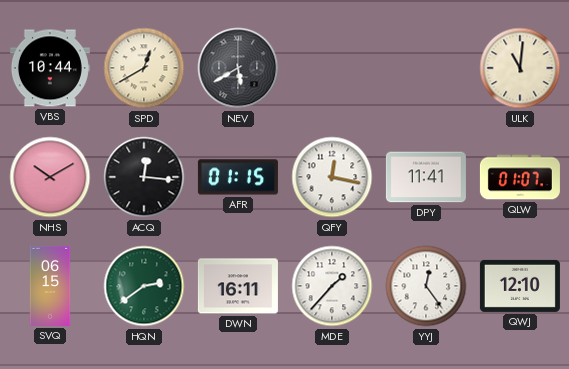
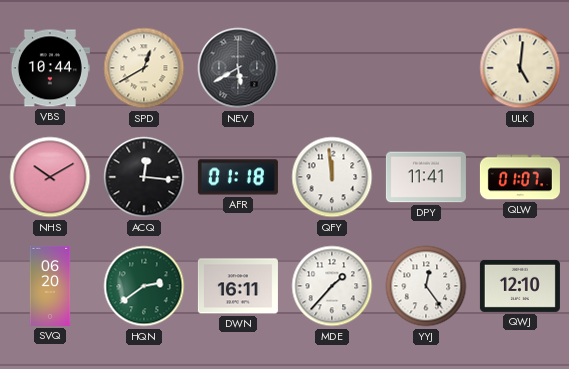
ULK: 11:01 -> 5:01 (520, 68)
AFR: 01:15 -> 01:18 (238, 177)
QFY: 12:17 -> 11:59 (332, 177)
SVQ: 06:15 -> 06:20 (50, 286)
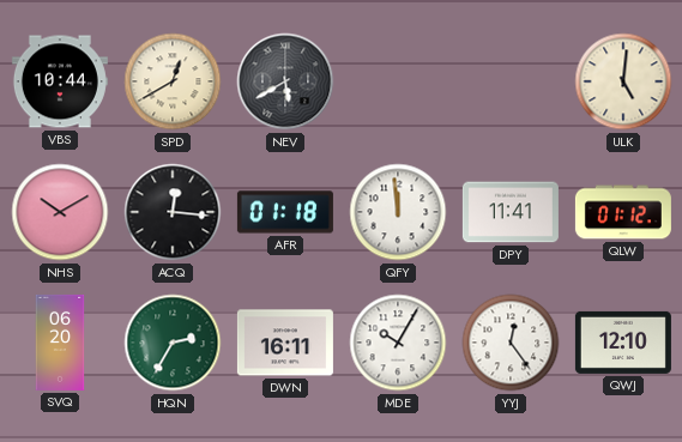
QLW: 01:07 -> 01:12 (623, 212)
HQN: 2:39 -> 2:35 (173, 343)
MDE: 1:37 -> 10:05 (398, 343)
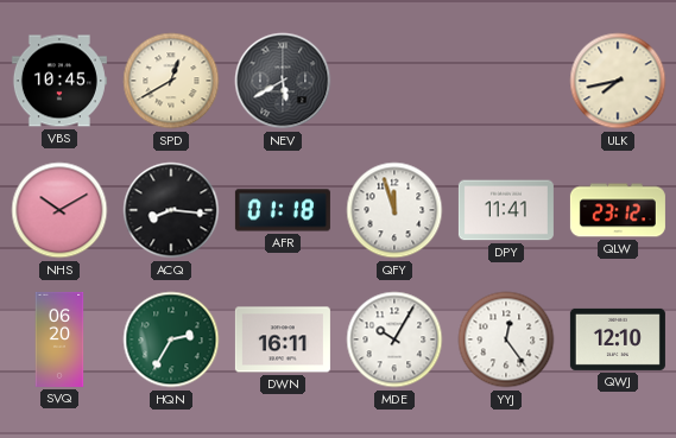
VBS: 10:44 -> 10:45 (59, 81)
ULK: 5:01 -> 7:43 (618, 81)
ACQ: 12:16 -> 8:16 (171, 210)
QFY: 11:59 -> 11:57 (394, 210)
QLW: 01:12 -> 23:12 (618, 210)
